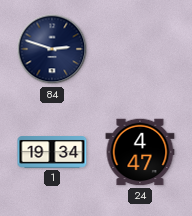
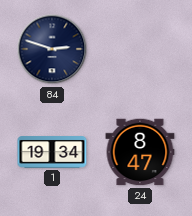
24: 4:47 -> 8:47 (140, 152)
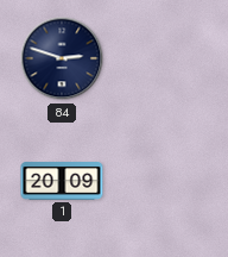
1: 19:34 -> 20:09 (62, 181)
24: 8:47 -> none (140, 152)
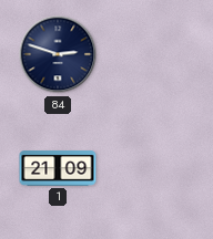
1: 20:09 -> 21:09 (58, 168)
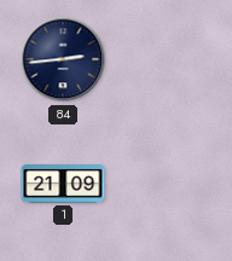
84: 2:48 -> 2:44 (63, 59)
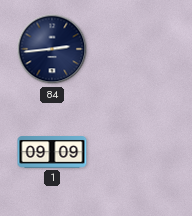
1: 21:09 -> 09:09 (52, 152)
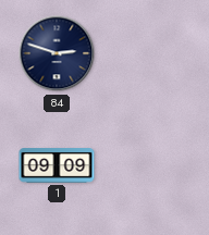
84: 2:44 -> 2:48 (57, 53)
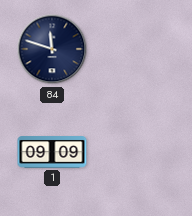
84: 2:48 -> 11:48 (52, 49)
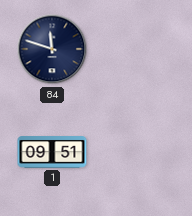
1: 09:09 -> 09:51 (52, 152)
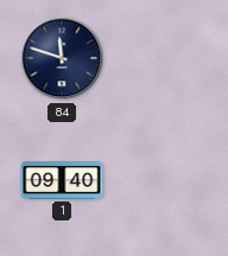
1: 09:51 -> 09:40 (62, 180)
